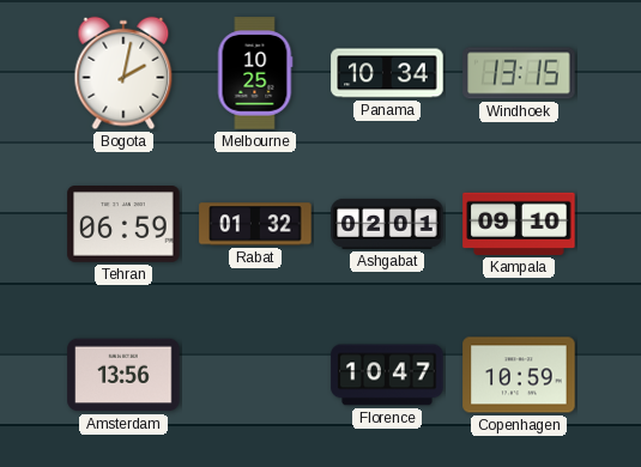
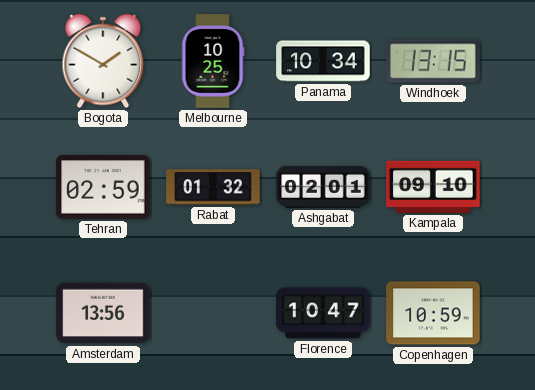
Bogota: 2:02 -> 1:50 (103, 61)
Tehran: 06:59 -> 02:59 (103, 188)
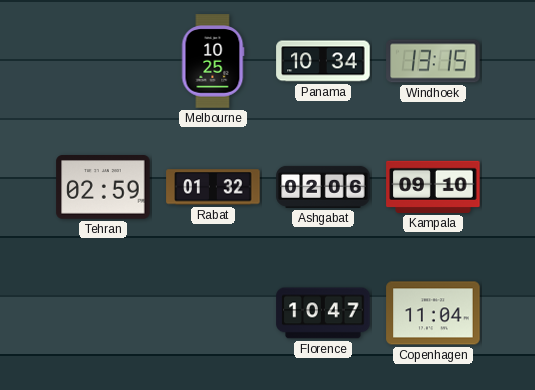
Bogota: 1:50 -> none (103, 61)
Ashgabat: 02:01 -> 02:06 (323, 187)
Amsterdam: 13:56 -> none (103, 313)
Copenhagen: 10:59 -> 11:04 (433, 313)
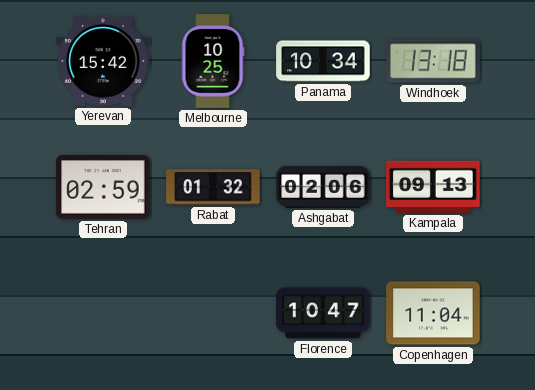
Yerevan: none -> 15:42 (103, 61)
Windhoek: 13:15 -> 13:18 (433, 61)
Kampala: 09:10 -> 09:13 (433, 187)
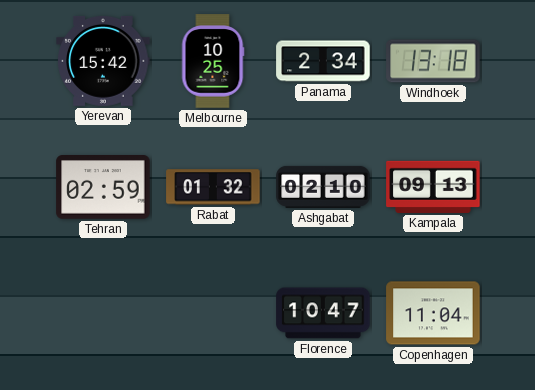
Panama: 10:34 -> 2:34 (323, 61)
Ashgabat: 02:06 -> 02:10 (323, 187)
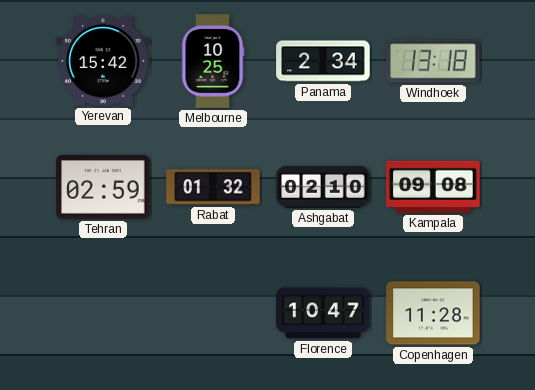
Kampala: 09:13 -> 09:08 (433, 187)
Copenhagen: 11:04 -> 11:28 (433, 313)
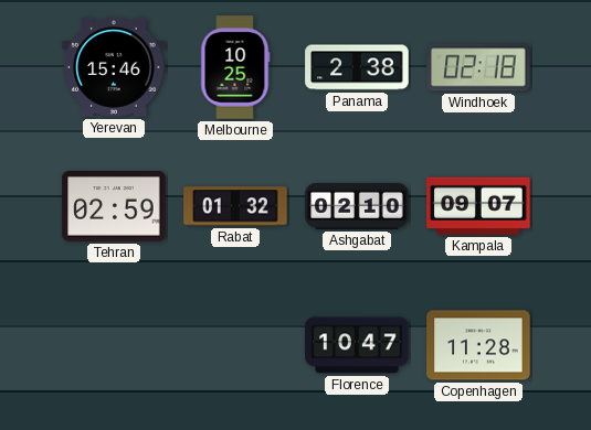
Yerevan: 15:42 -> 15:46 (114, 67)
Panama: 2:34 -> 2:38 (357, 67)
Windhoek: 13:18 -> 02:18 (478, 67)
Kampala: 09:08 -> 09:07 (478, 206)
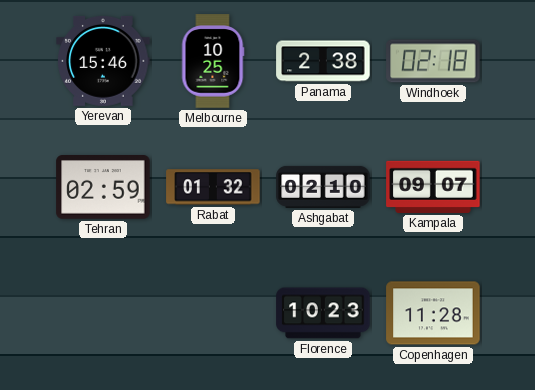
Florence: 10:47 -> 10:23 (323, 313)
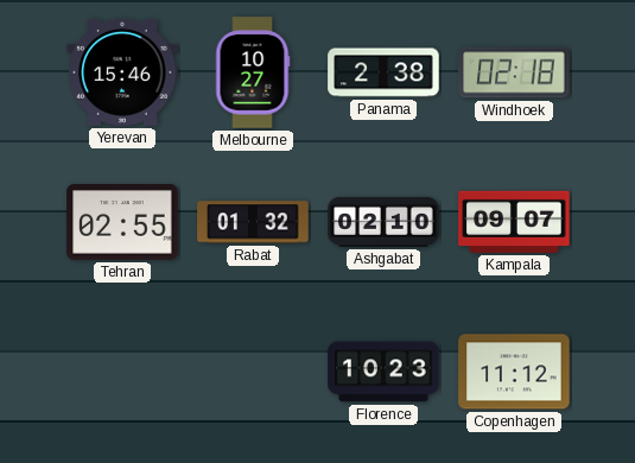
Melbourne: 10:25 -> 10:27 (253, 72)
Tehran: 02:59 -> 02:55 (122, 223)
Copenhagen: 11:28 -> 11:12 (514, 372)
